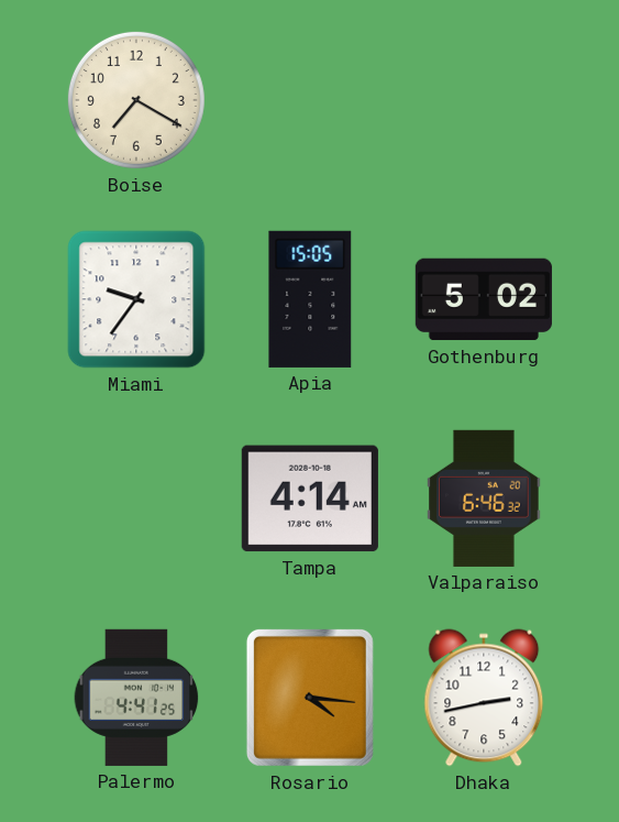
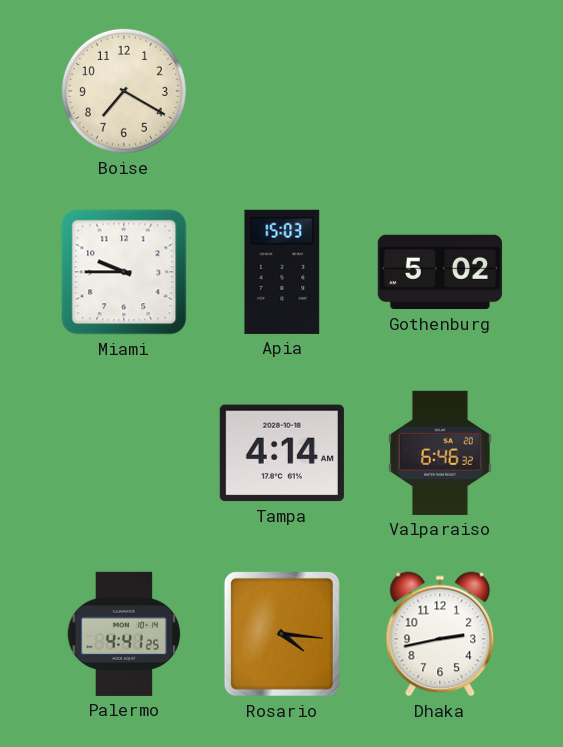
Miami: 9:36 -> 9:45 (124, 272)
Apia: 15:05 -> 15:03 (282, 272)
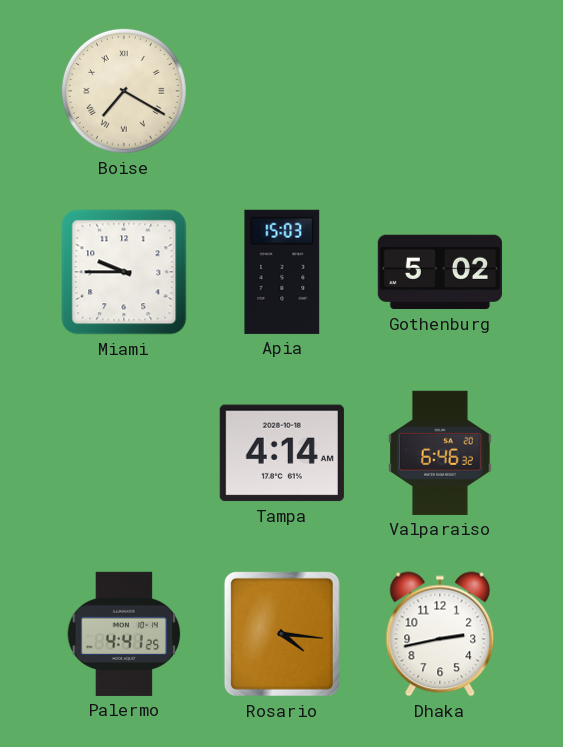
Boise numerals: Arabic -> Roman (124, 91)
